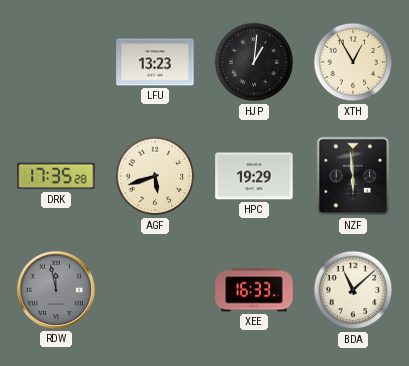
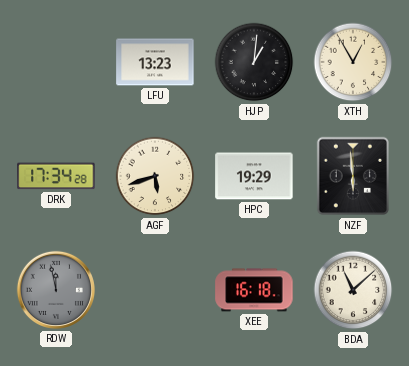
DRK: 17:35 -> 17:34 (56, 176)
XEE: 16:33 -> 16:18 (254, 290)
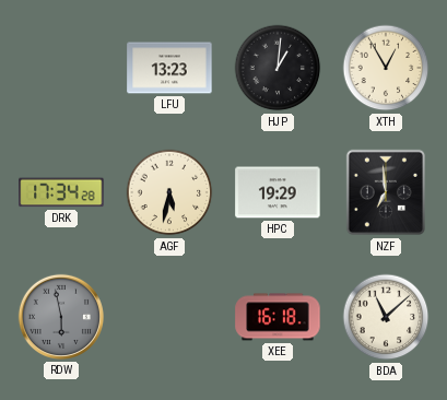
AGF: 5:42 -> 5:32 (169, 192)
NZF: 5:59 -> 6:59 (385, 192)
RDW: 11:58 -> 5:58 (61, 317)
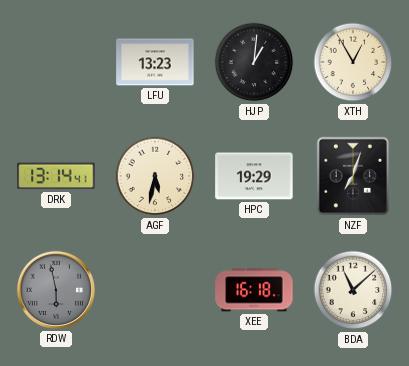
DRK: 17:34 -> 13:14 (56, 176)
NZF: 6:59 -> 7:03 (352, 176)
